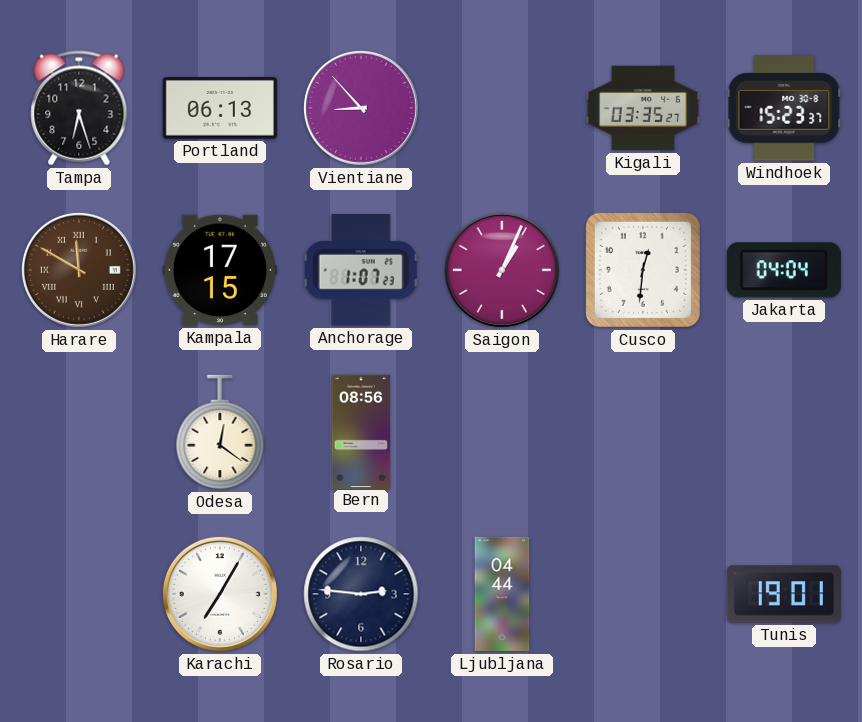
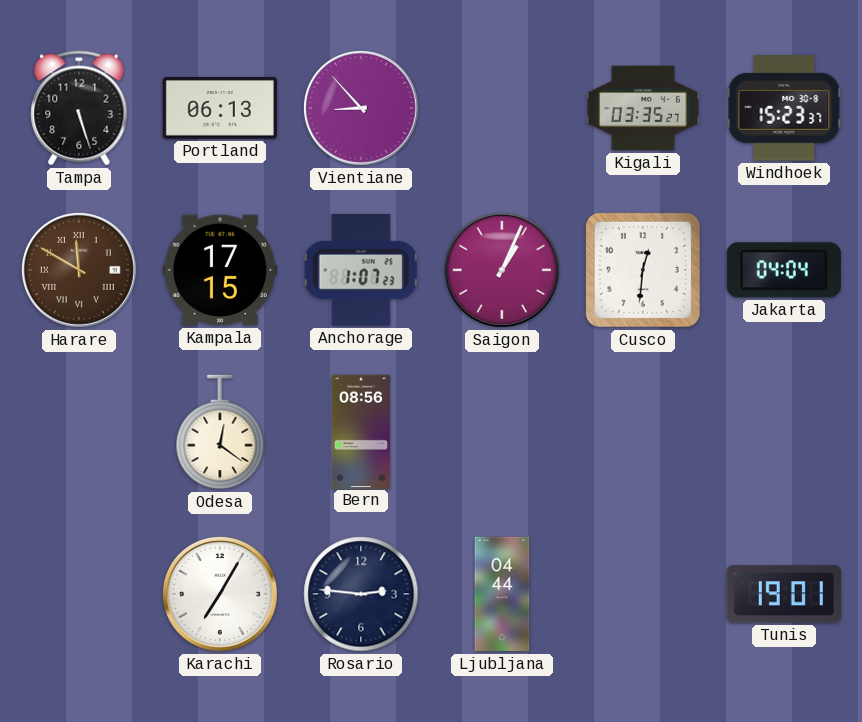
Tampa: 6:27 -> 5:27 (79, 108)
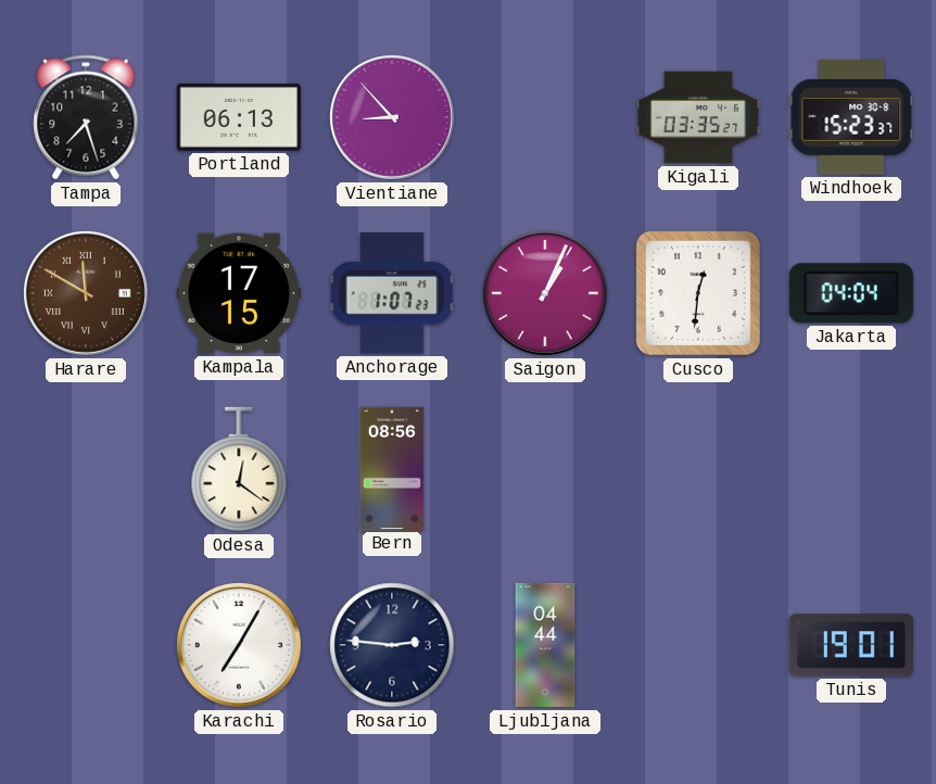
Tampa: 5:27 -> 7:27 (86, 117)
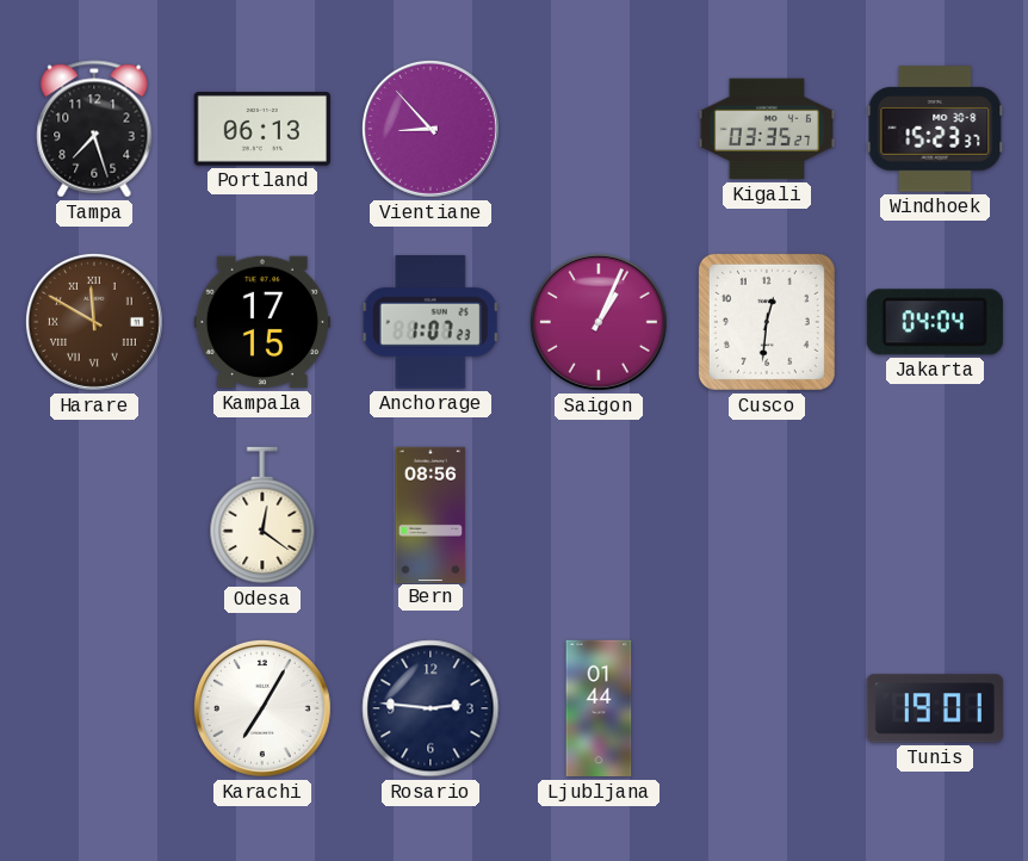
Ljubljana: 04:44 -> 01:44 (599, 708)
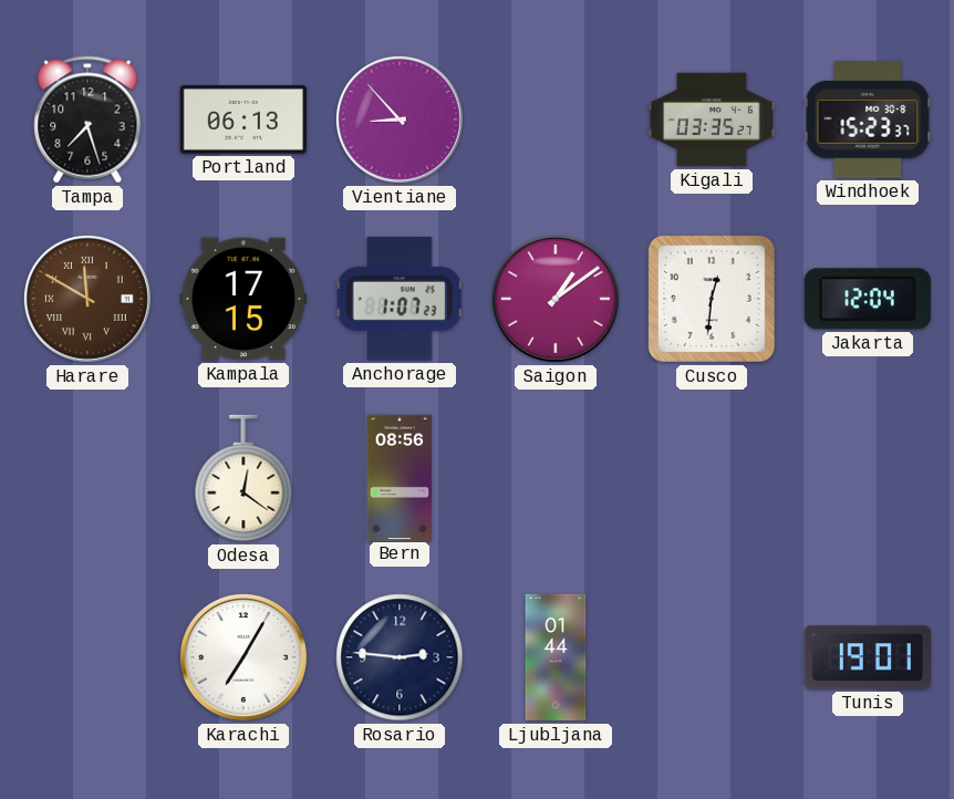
Saigon: 1:04 -> 1:09 (556, 299)
Jakarta: 04:04 -> 12:04 (868, 299)
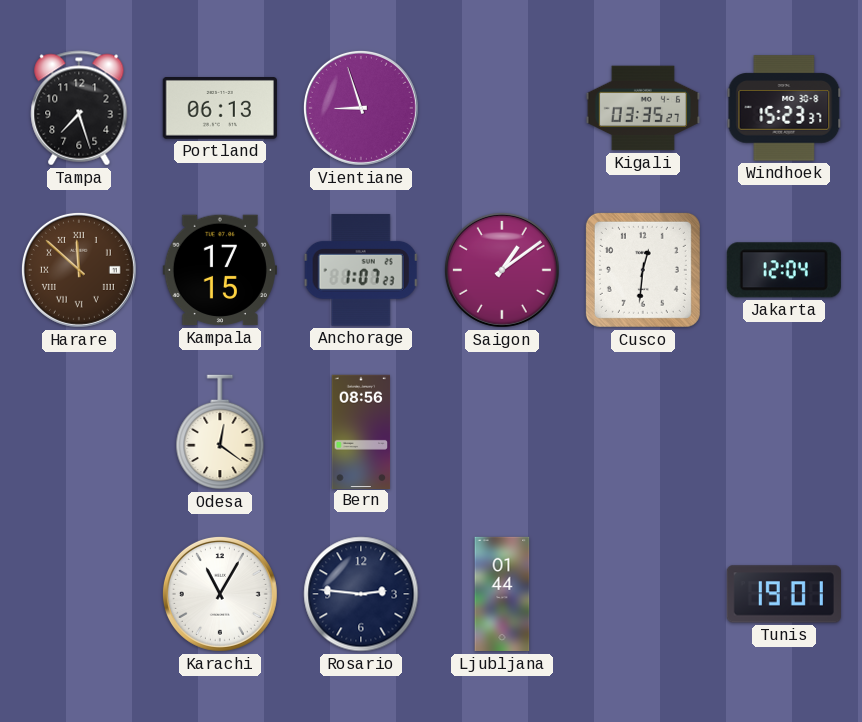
Vientiane: 8:53 -> 8:57 (361, 108)
Harare: 11:50 -> 11:52 (79, 270)
Karachi: 7:05 -> 11:05 (220, 594)
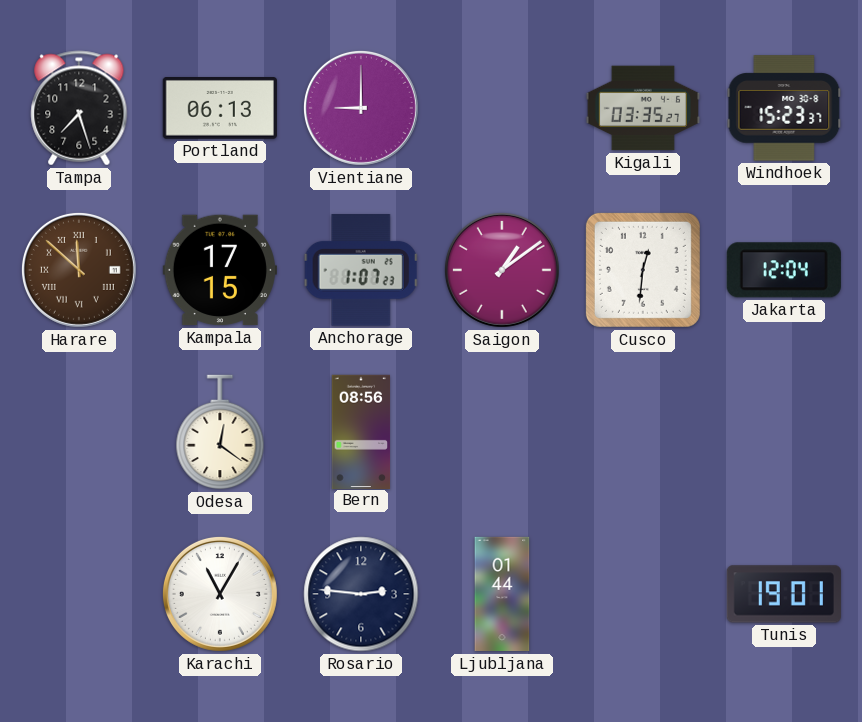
Vientiane: 8:57 -> 9:00 (361, 108)
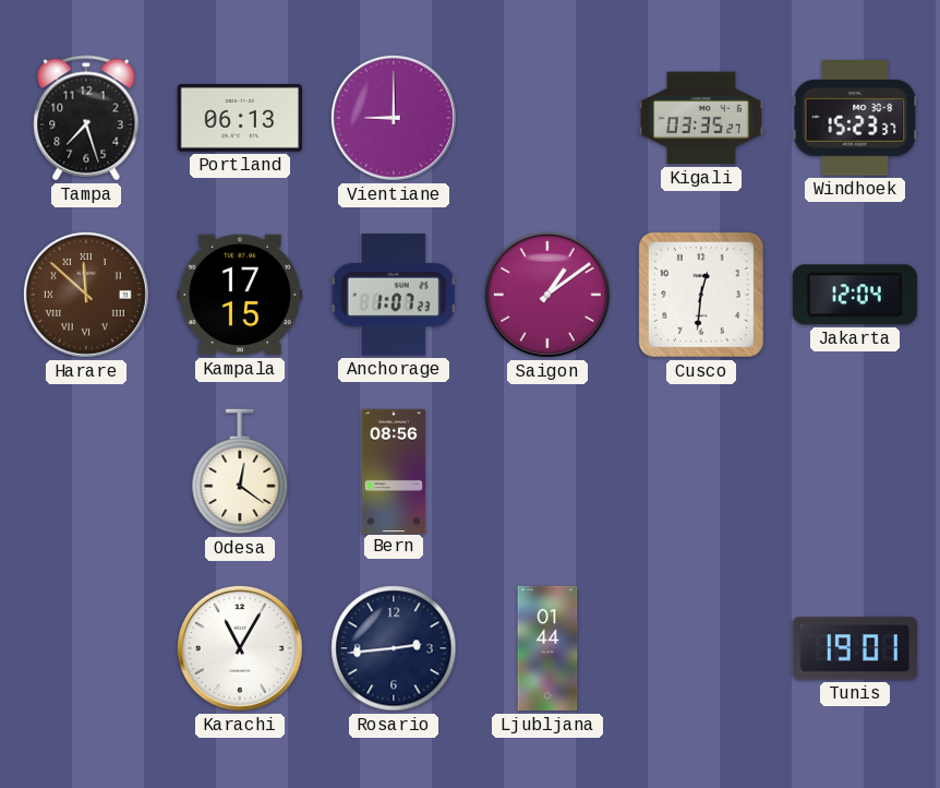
Rosario: 2:46 -> 2:44 (394, 648)
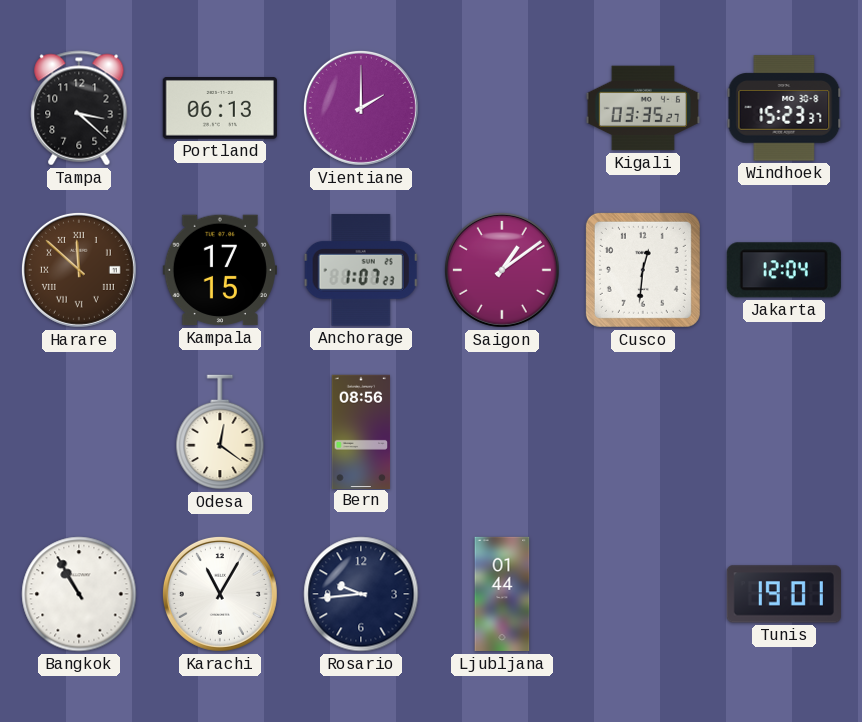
Tampa: 7:27 -> 3:22 (79, 108)
Vientiane: 9:00 -> 2:00 (361, 108)
Bangkok: none -> 10:55 (79, 594)
Rosario: 2:44 -> 9:44 (361, 594)
